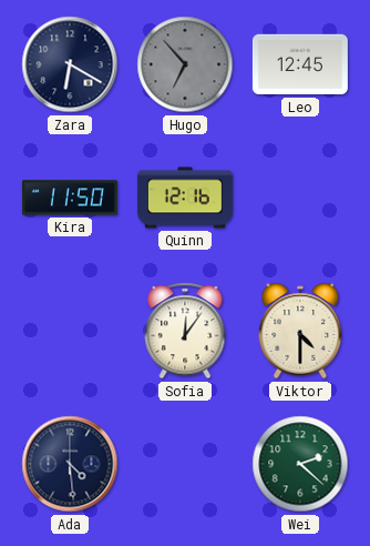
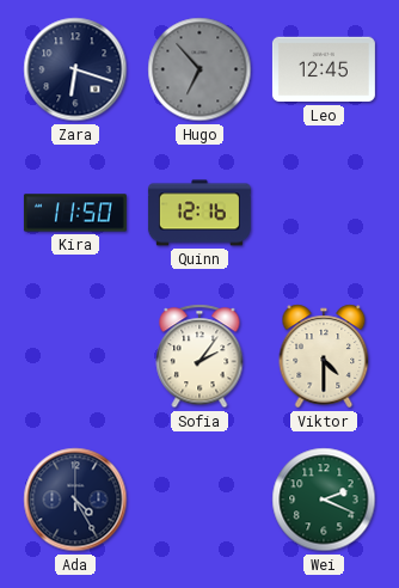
Zara: 6:20 -> 6:18 (75, 69)
Sofia: 12:06 -> 2:06 (199, 356)
Ada: 4:29 -> 4:25 (75, 500)
Wei: 2:22 -> 2:19 (324, 500)
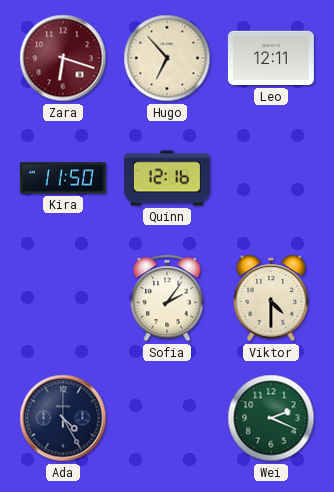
Zara dial: navy -> burgundy (63, 58)
Hugo dial: grey -> cream (167, 58)
Leo: 12:45 -> 12:11 (271, 58)
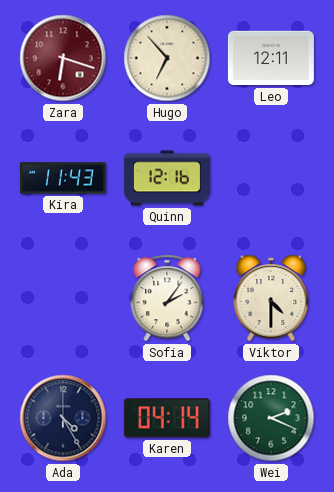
Kira: 11:50 -> 11:43 (63, 178)
Karen: none -> 04:14 (167, 418)
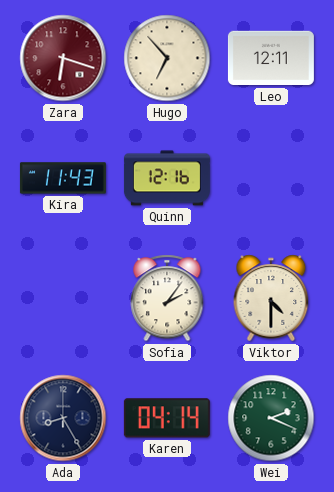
Ada: 4:25 -> 8:25 (63, 418)
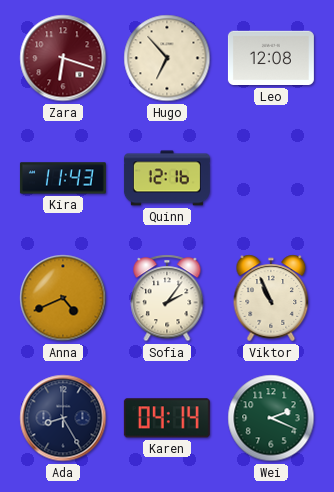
Leo: 12:11 -> 12:08 (271, 58)
Anna: none -> 4:41 (63, 298)
Viktor: 4:30 -> 10:56 (271, 298)
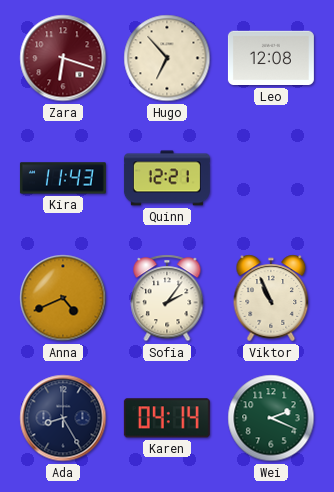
Quinn: 12:16 -> 12:21 (167, 178)
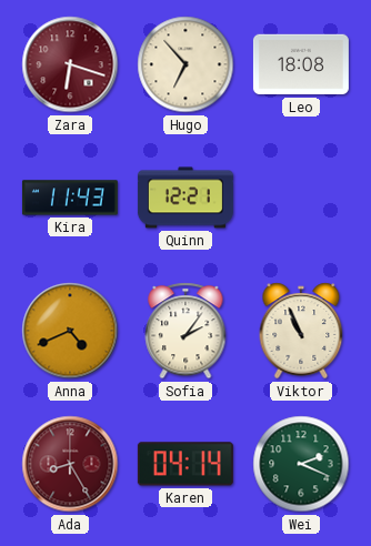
Leo: 12:08 -> 18:08 (301, 64)
Ada dial: navy -> burgundy (70, 464)
